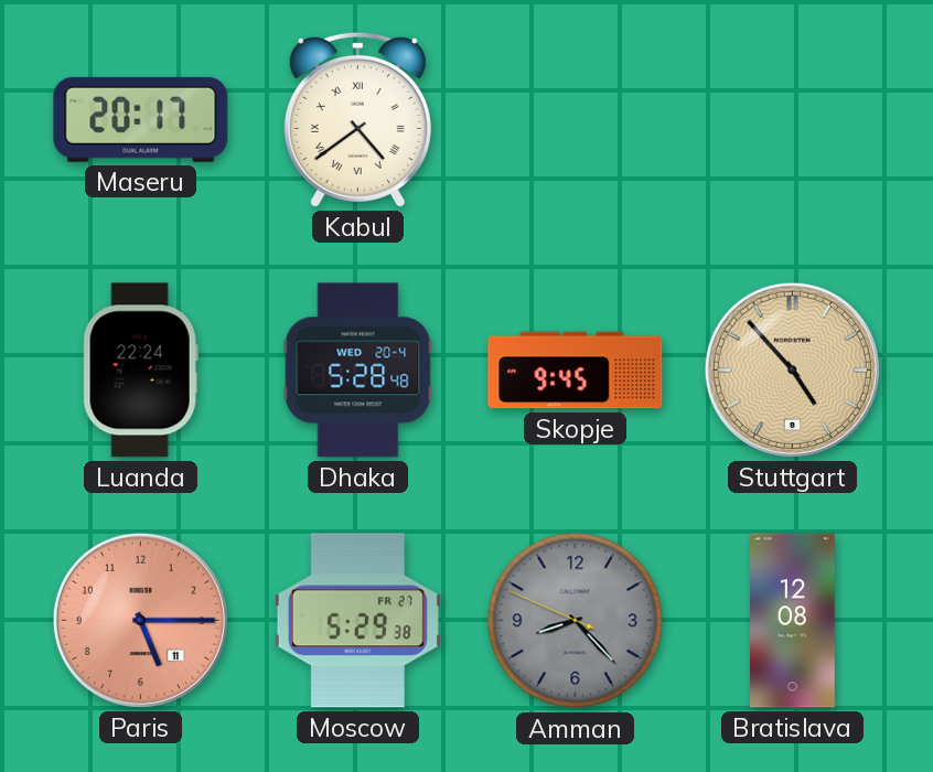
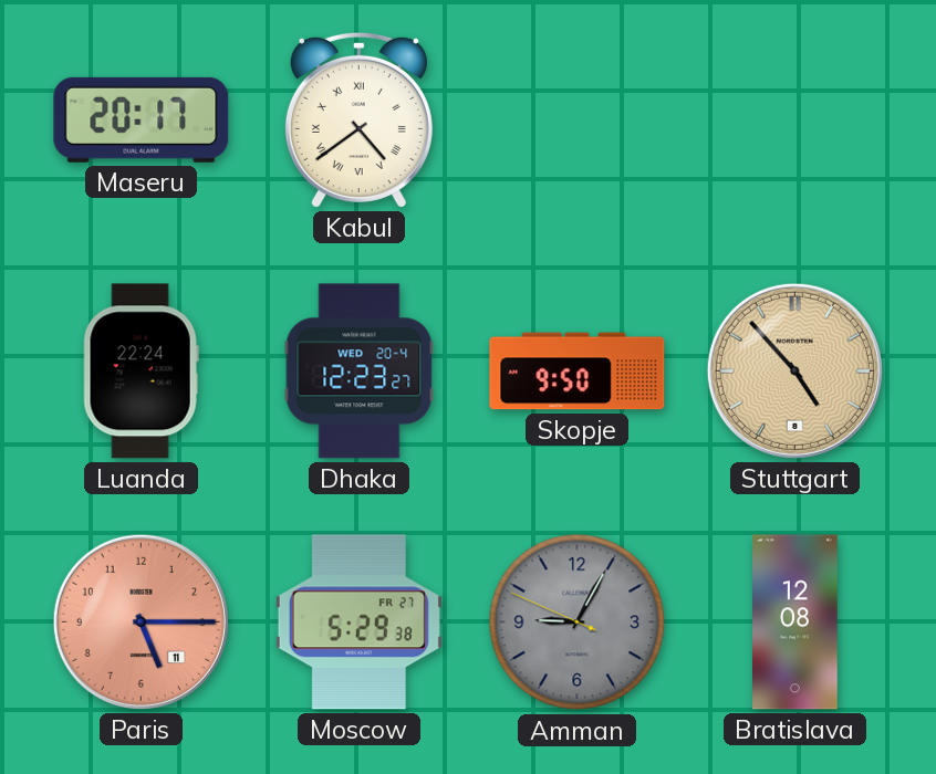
Dhaka: 5:28 -> 12:23 (360, 372)
Skopje: 9:45 -> 9:50 (578, 372)
Amman: 8:22 -> 9:04 (578, 623)
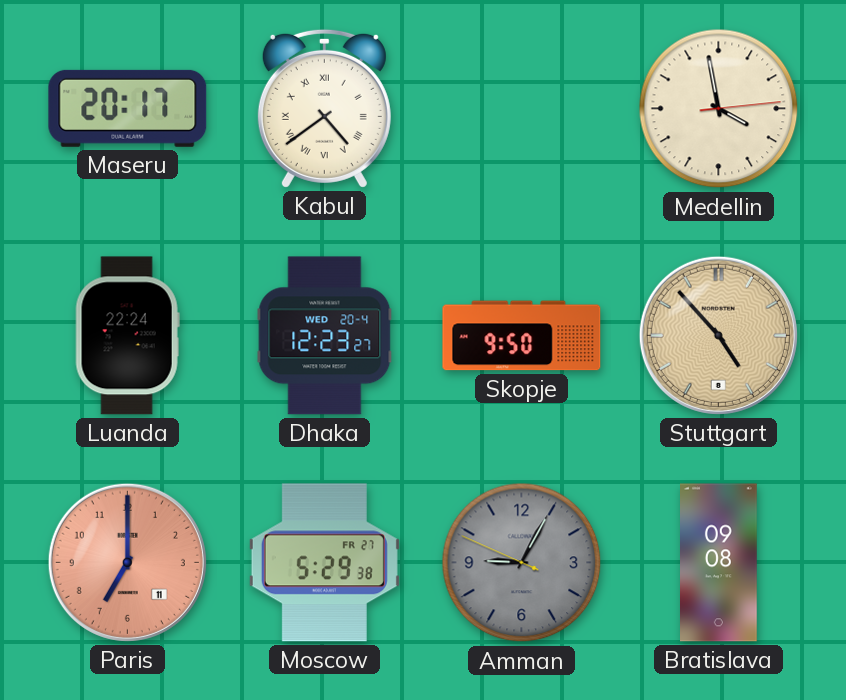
Medellin: none -> 3:58 (719, 109)
Paris: 5:15 -> 7:00 (127, 562)
Bratislava: 12:08 -> 09:08 (719, 563)
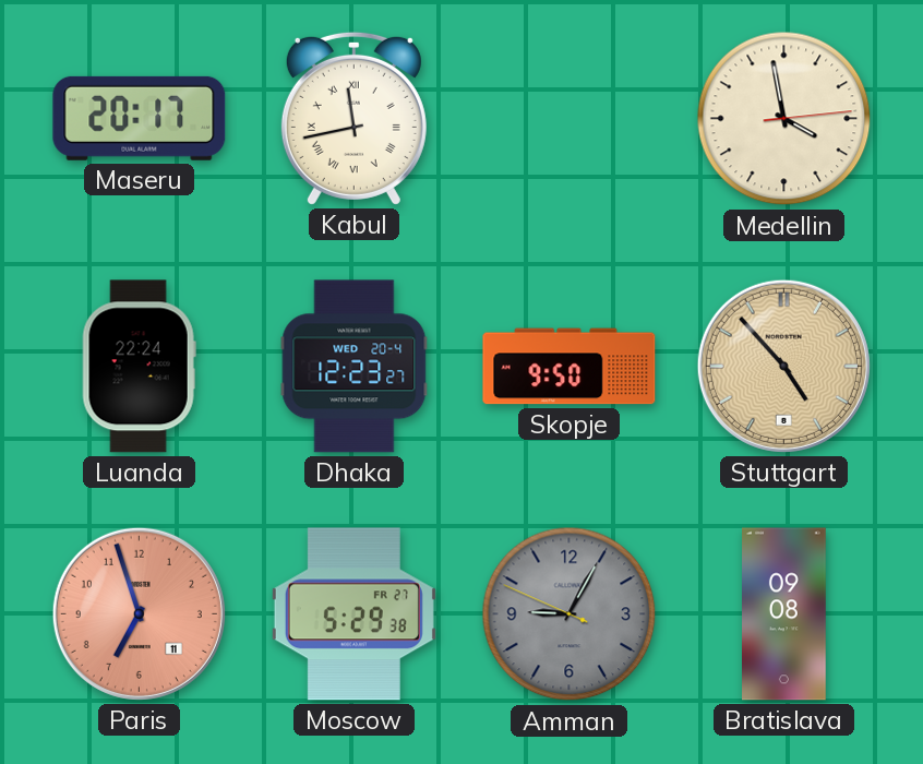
Kabul: 4:39 -> 11:43 (353, 118)
Paris: 7:00 -> 6:57 (139, 613)
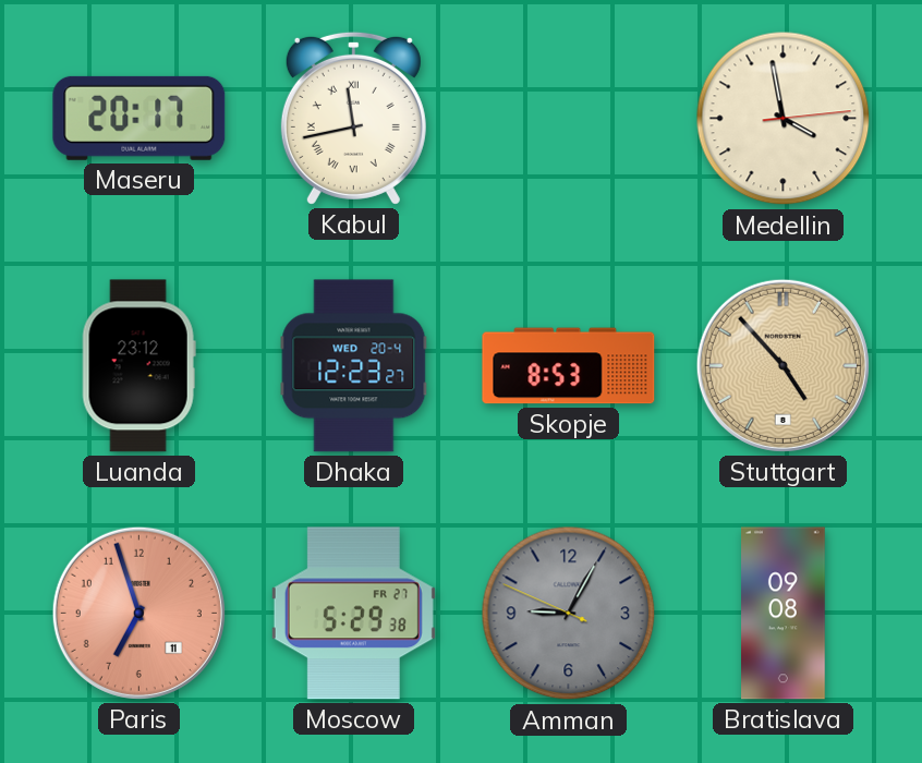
Luanda: 22:24 -> 23:12 (138, 366)
Skopje: 9:50 -> 8:53 (569, 366)
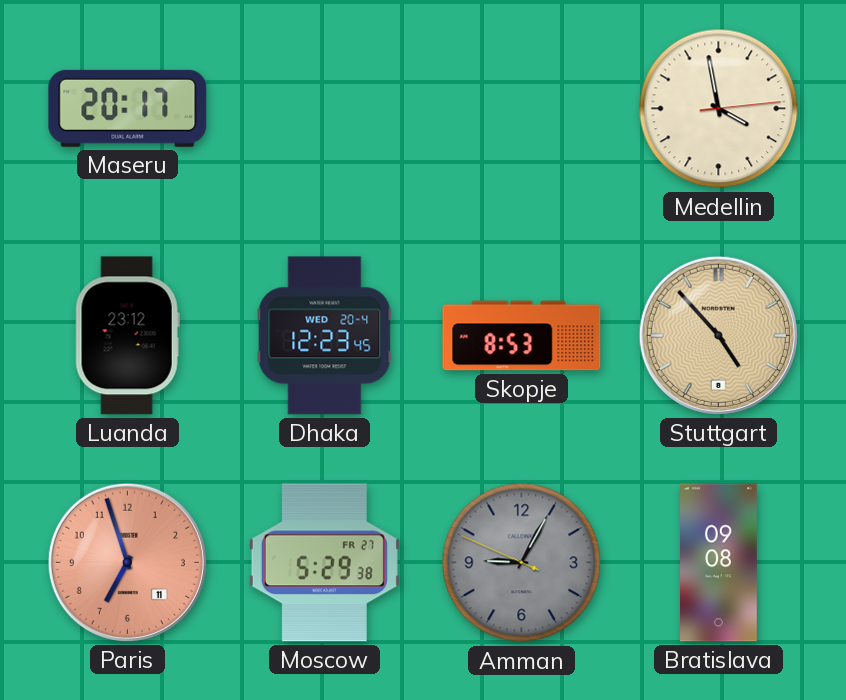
Kabul: 11:43 -> none (353, 118)
Dhaka: 12:23:27 -> 12:23:45 (325, 336)
